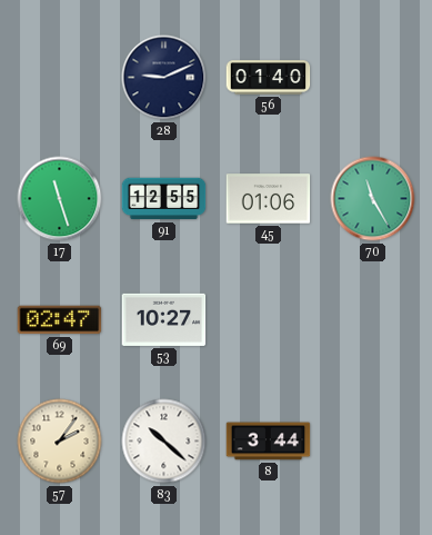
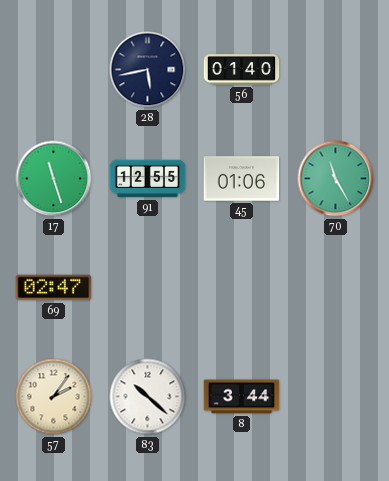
28: 9:11 -> 5:43 (148, 70)
53: 10:27 -> none (164, 319)
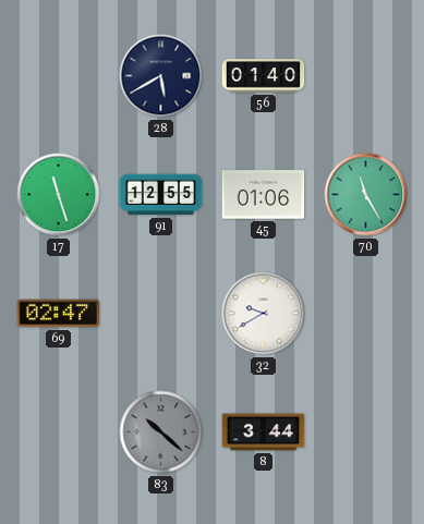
28: 5:43 -> 5:40 (161, 76)
32: none -> 9:40 (264, 314)
57: 2:06 -> none (54, 397)
83 dial: white -> grey (161, 432)
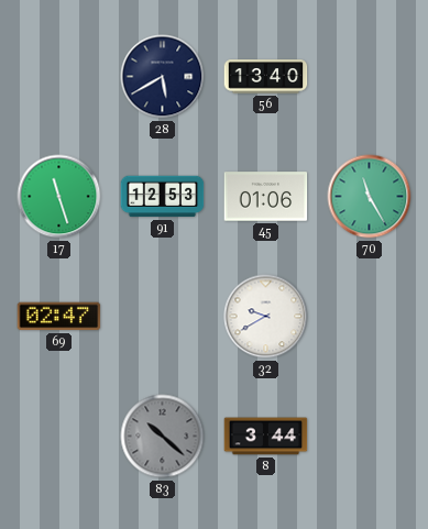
56: 01:40 -> 13:40 (266, 77)
91: 12:55 -> 12:53 (163, 197)
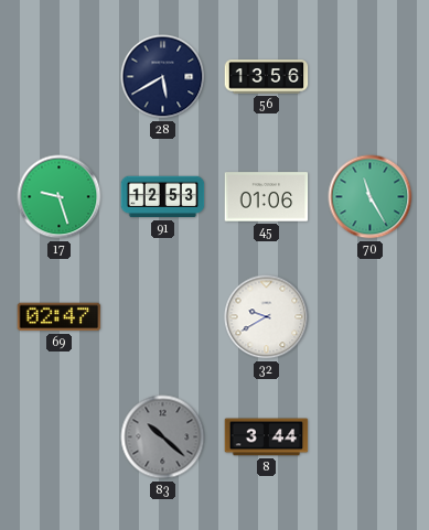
56: 13:40 -> 13:56 (267, 77)
17: 11:27 -> 9:27 (60, 197)
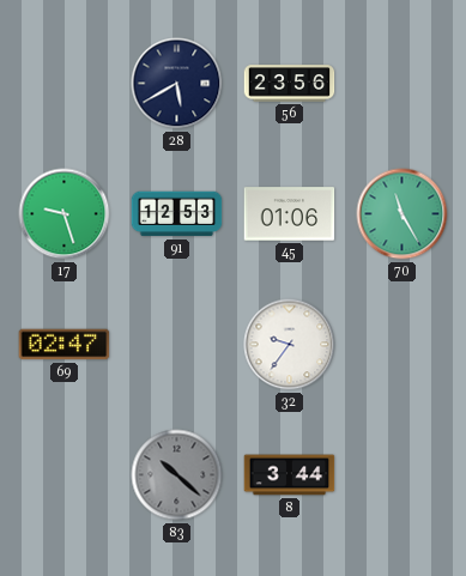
56: 13:56 -> 23:56 (290, 84)
32: 9:40 -> 9:36 (290, 345)
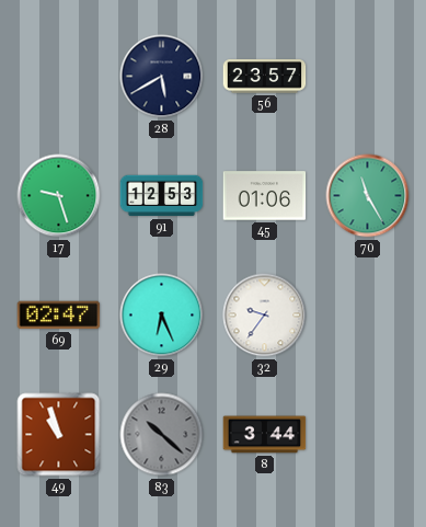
56: 23:56 -> 23:57 (265, 77)
29: none -> 6:26 (162, 316)
49: none -> 10:57 (59, 435)
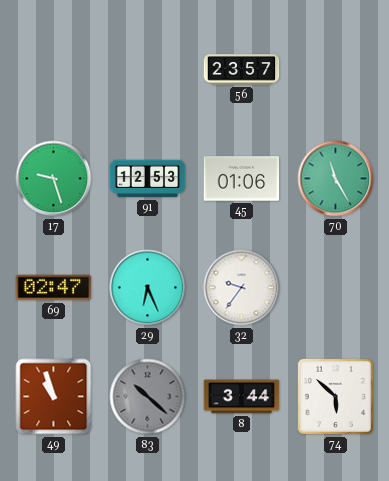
28: 5:40 -> none (162, 77)
74: none -> 5:52 (335, 396)
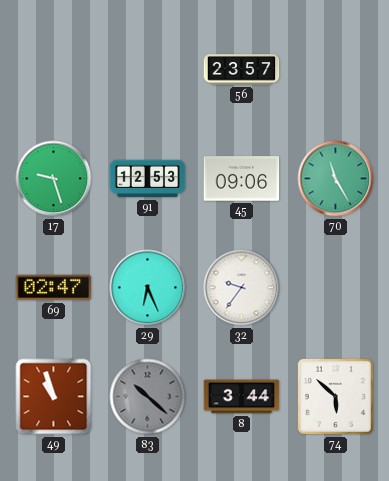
45: 01:06 -> 09:06 (242, 179)
